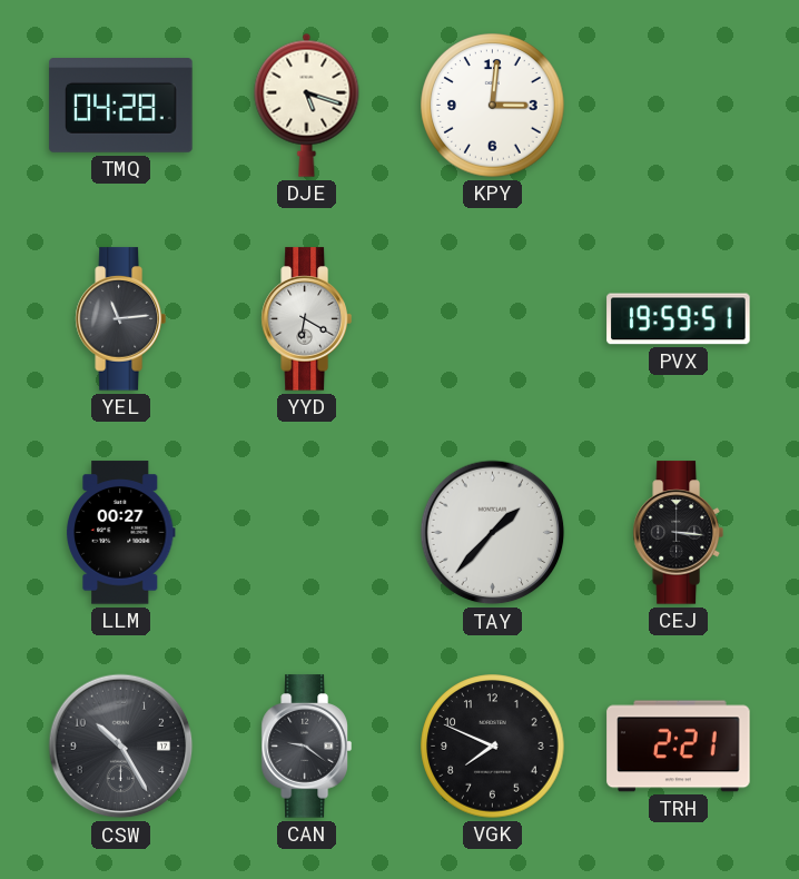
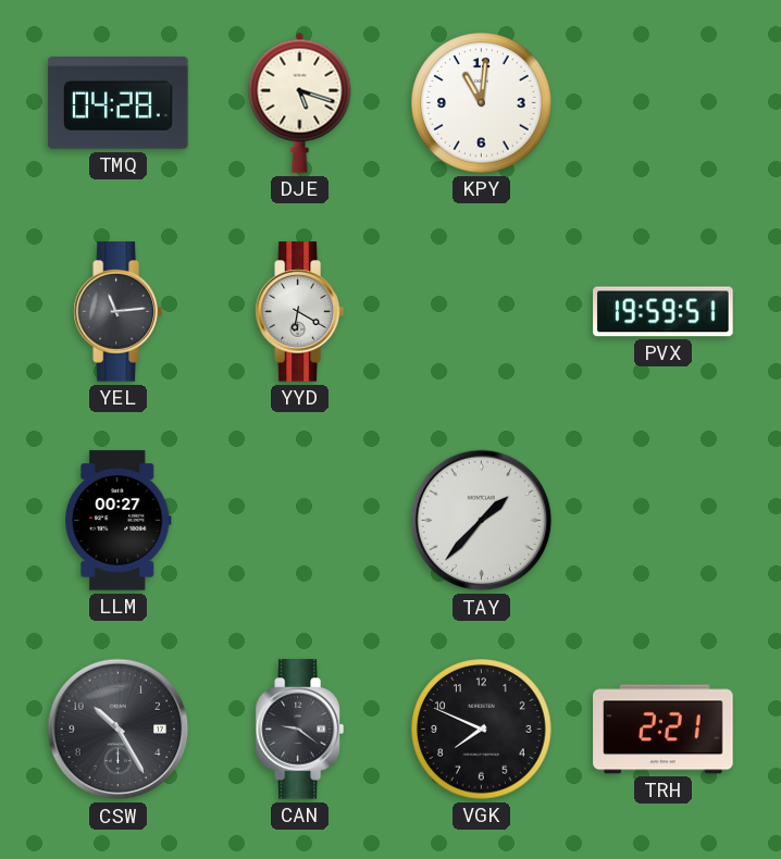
KPY: 3:01 -> 11:01 (482, 103)
CEJ: 3:16 -> none (678, 533)
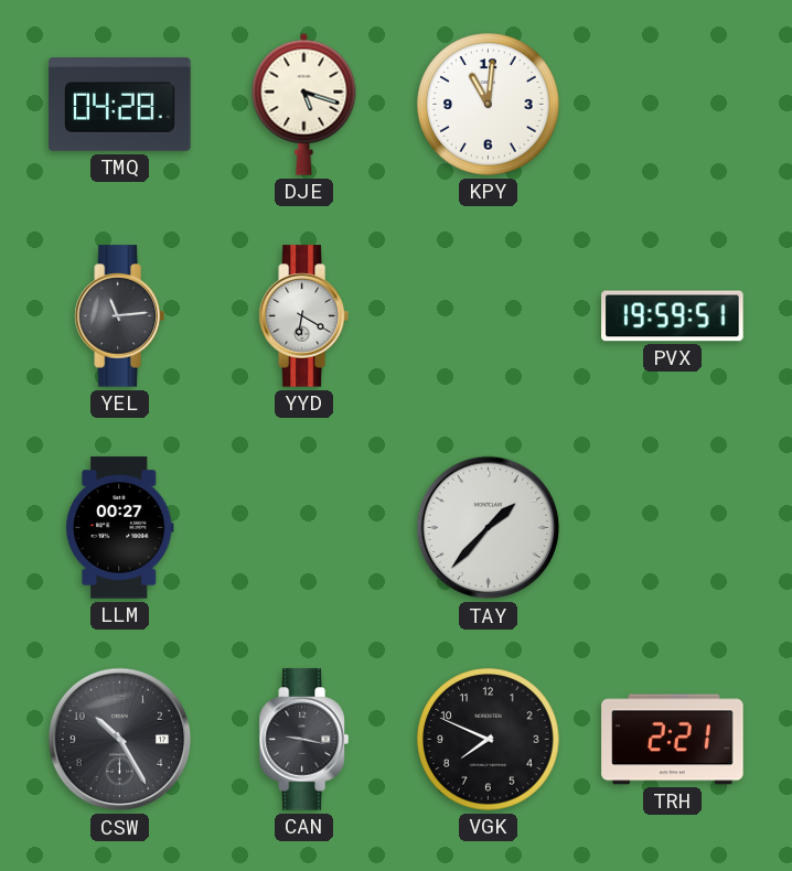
CAN: 9:21 -> 9:17 (303, 740)
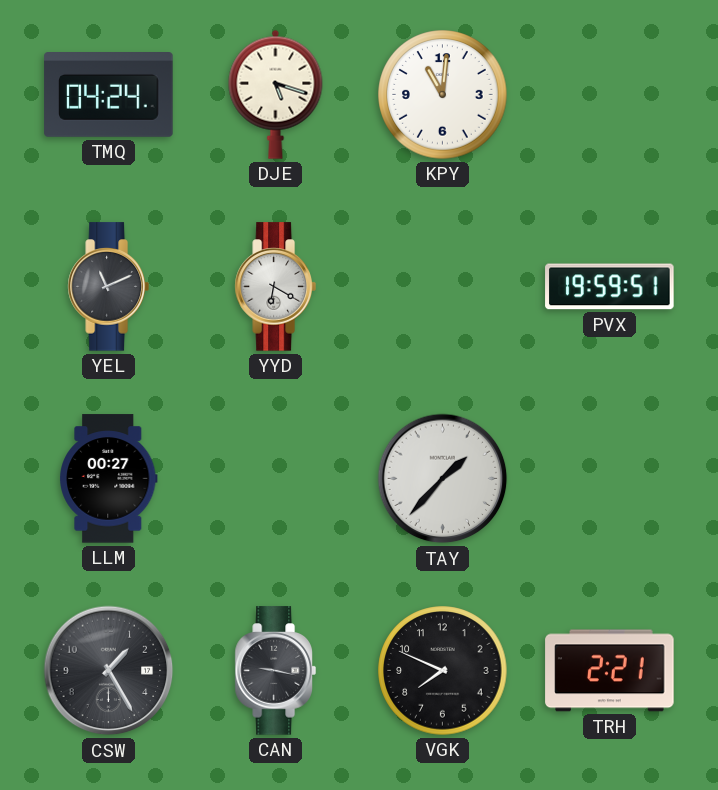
TMQ: 04:28 -> 04:24 (109, 95)
YEL: 11:14 -> 11:11 (108, 287)
CSW: 10:25 -> 1:25 (109, 671)
